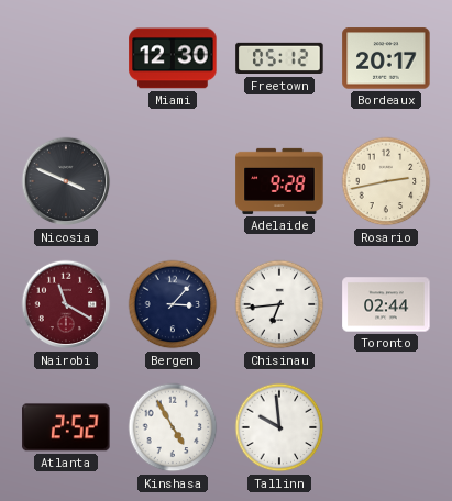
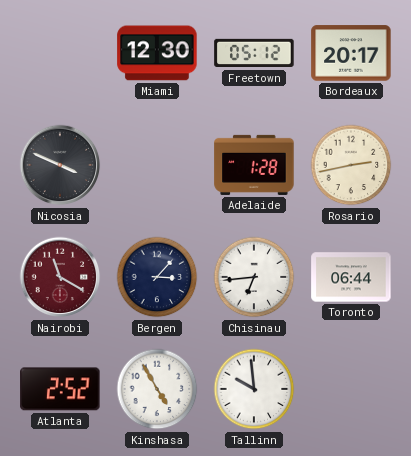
Adelaide: 9:28 -> 1:28 (254, 165)
Toronto: 02:44 -> 06:44 (351, 277)
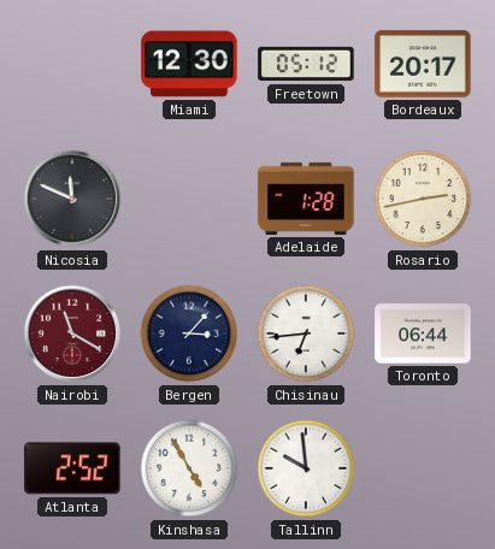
Nicosia: 3:49 -> 11:49 (72, 199)
